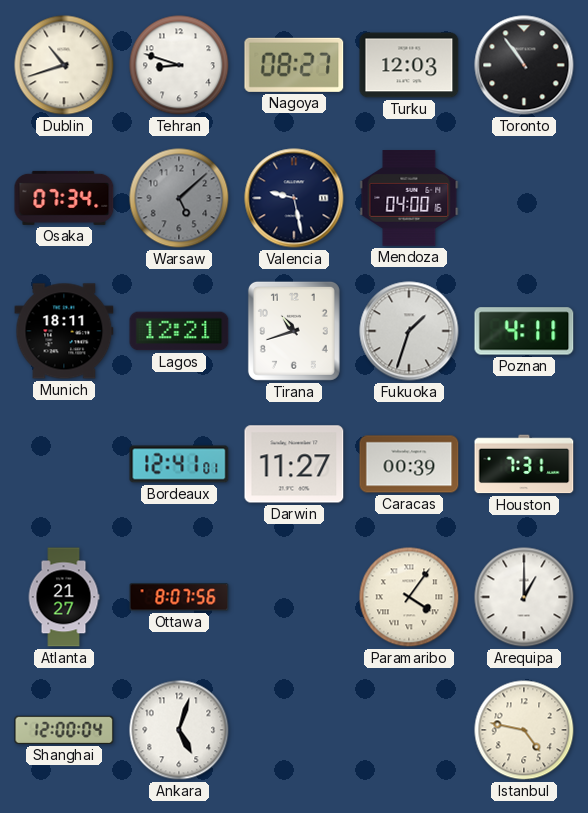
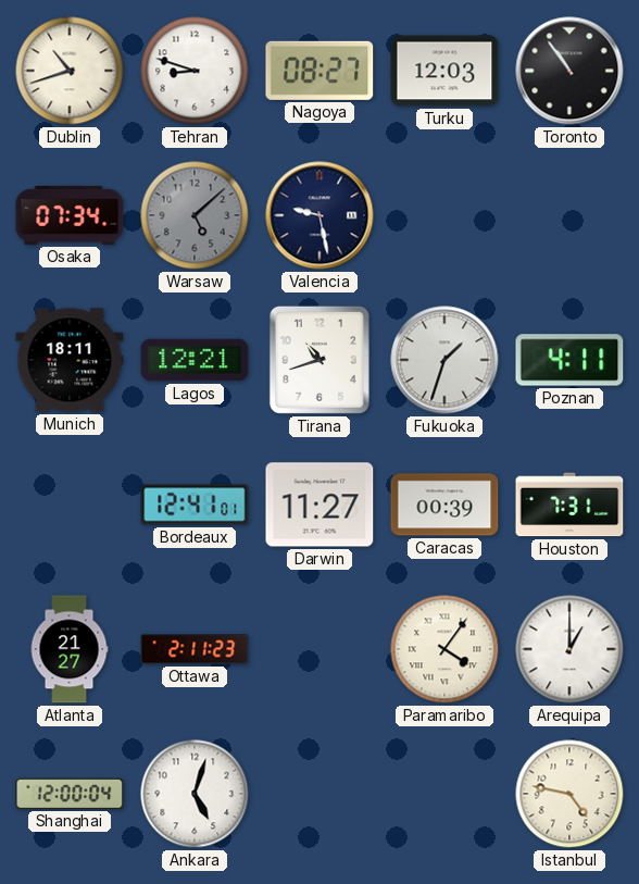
Mendoza: 04:00 -> none (409, 198)
Ottawa: 8:07 -> 2:11 (195, 649)
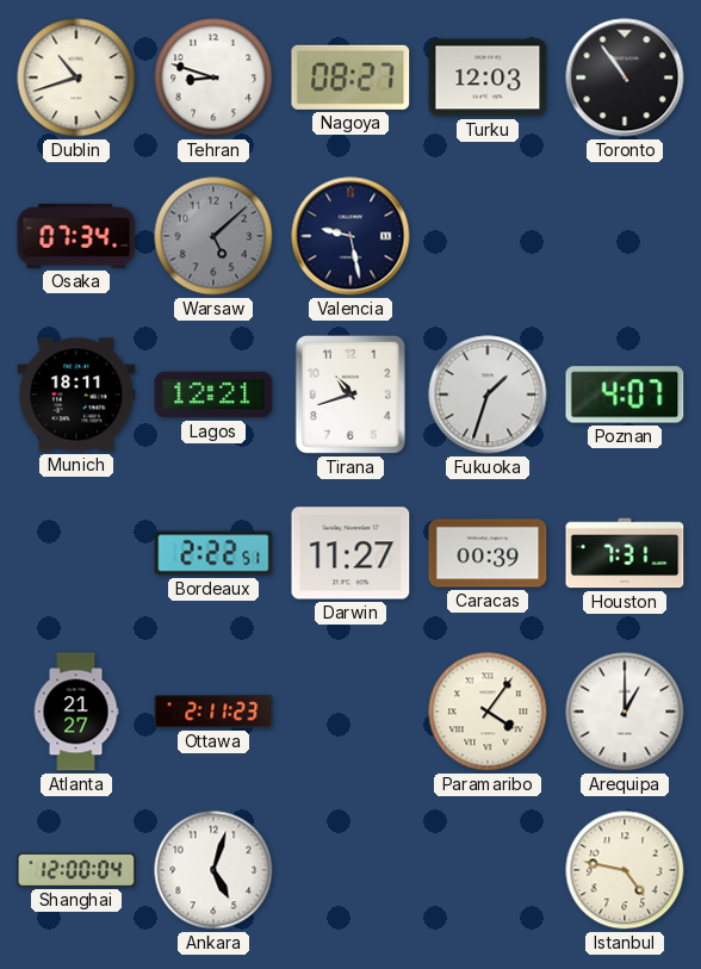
Poznan: 4:11 -> 4:07 (625, 395)
Bordeaux: 12:41 -> 2:22 (213, 553)
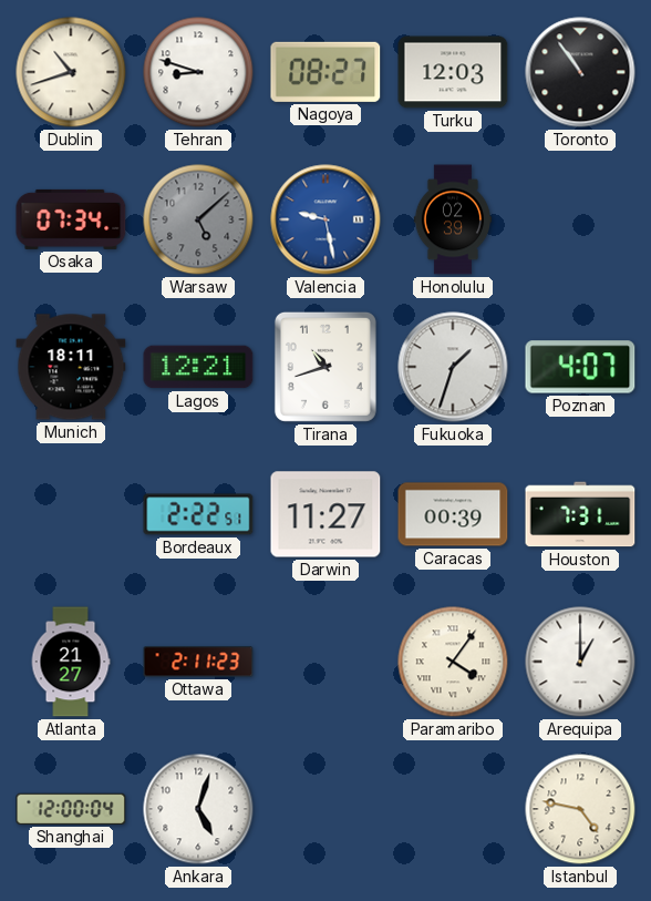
Valencia dial: navy -> blue (325, 219)
Honolulu: none -> 02:39 (452, 219)
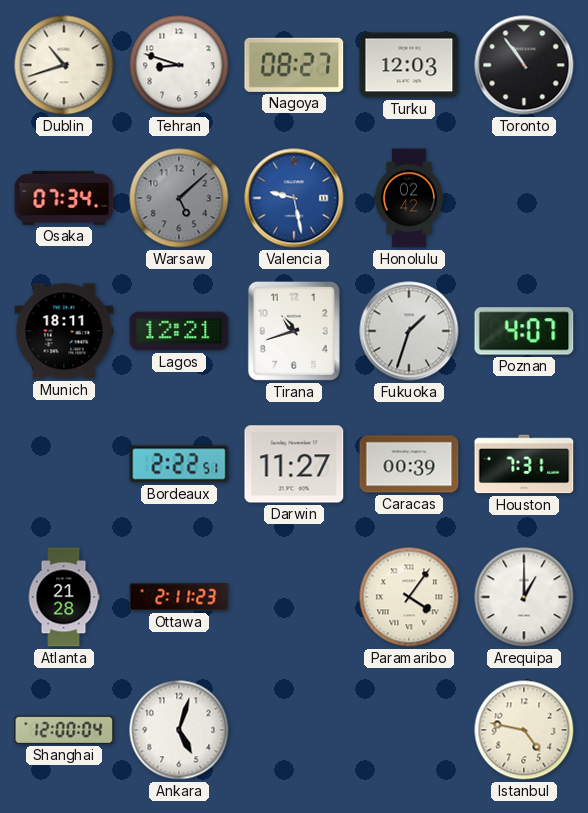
Honolulu: 02:39 -> 02:42 (408, 198)
Atlanta: 21:27 -> 21:28 (64, 597)
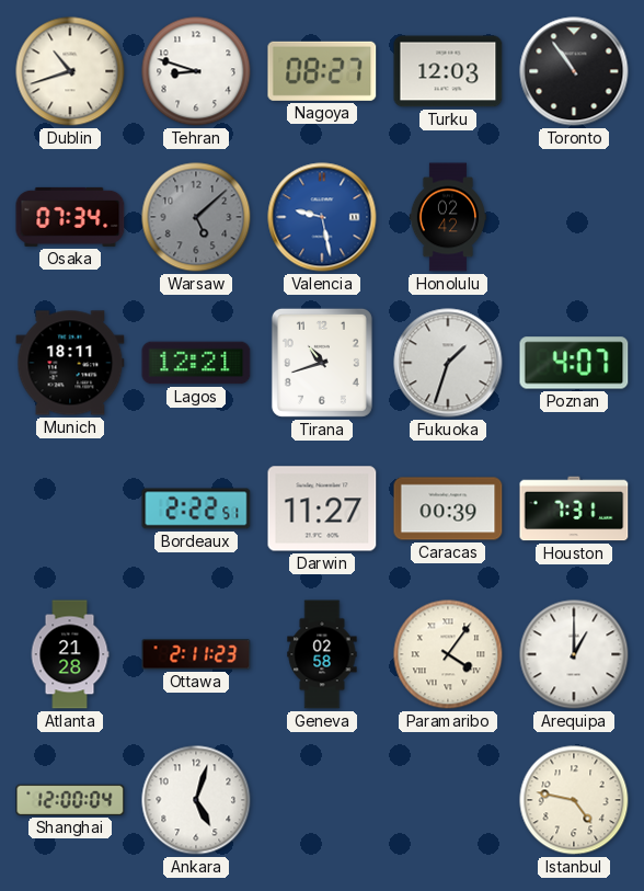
Geneva: none -> 02:58 (322, 654)
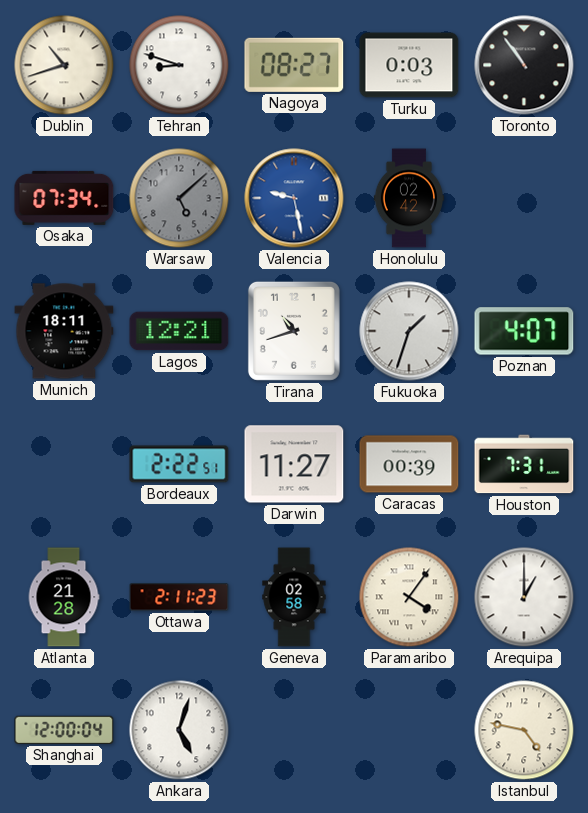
Turku: 12:03 -> 0:03 (409, 65)
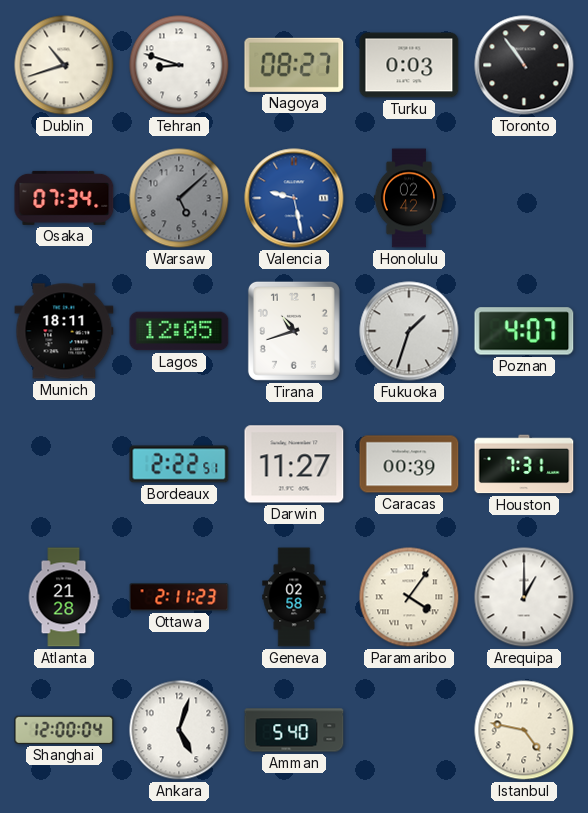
Lagos: 12:21 -> 12:05 (179, 331)
Amman: none -> 5:40 (294, 730)
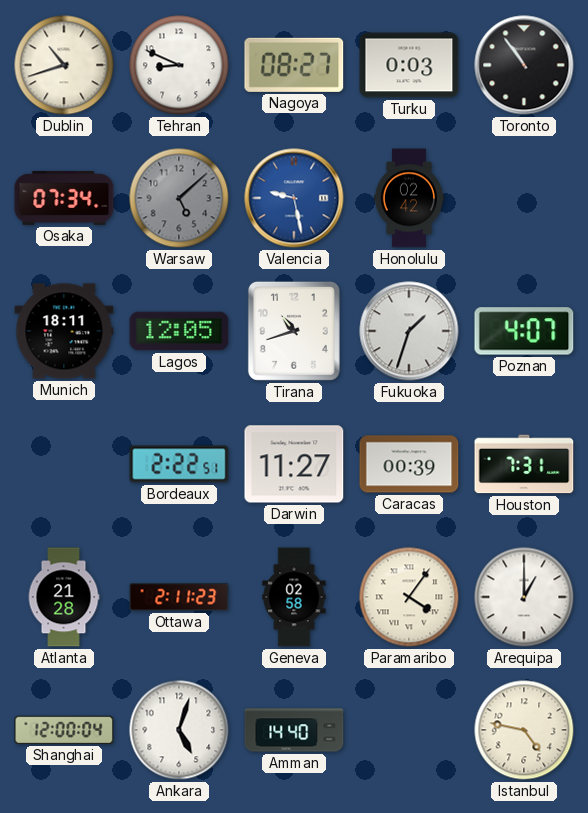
Tehran: 8:48 -> 8:49 (179, 65)
Amman: 5:40 -> 14:40 (294, 730)
